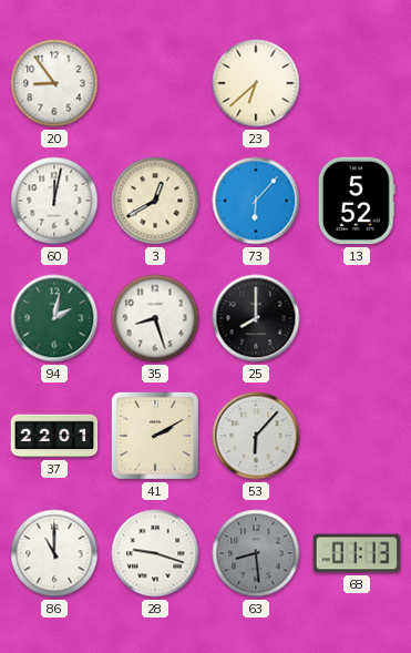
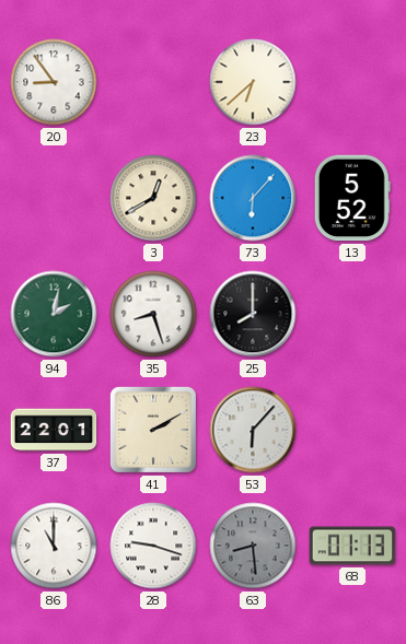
60: 12:02 -> none (54, 201)
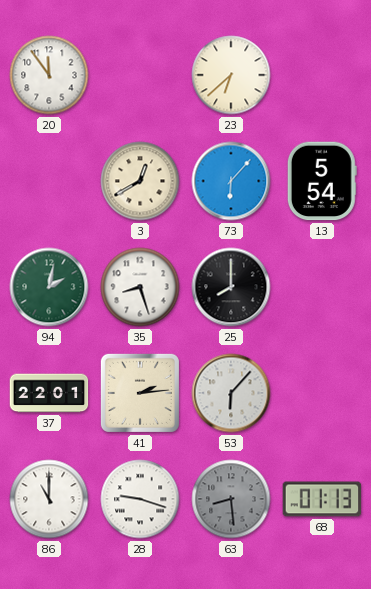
20: 8:54 -> 11:54 (49, 75)
13: 5:52 -> 5:54 (322, 181)
41: 2:10 -> 2:14 (140, 393)
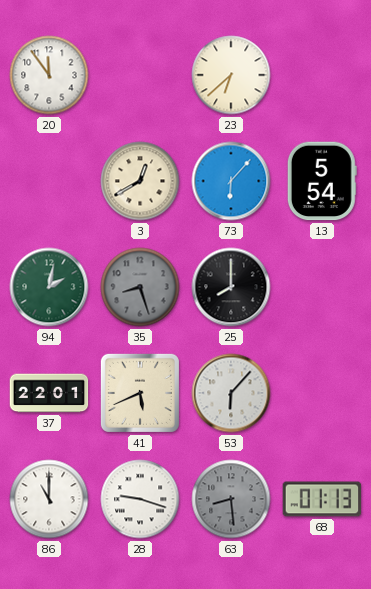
35 dial: white -> grey (140, 287)
41: 2:14 -> 5:41 (140, 393)
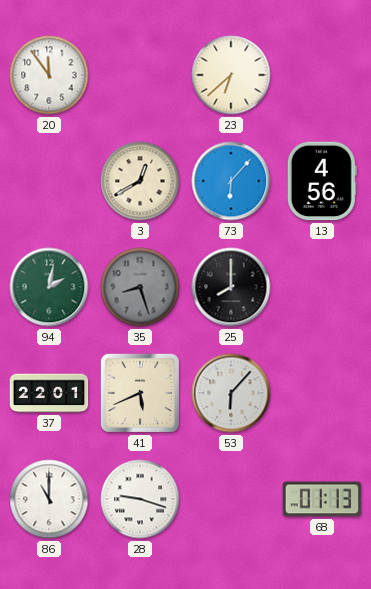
13: 5:54 -> 4:56 (322, 181)
63: 8:29 -> none (231, 499)
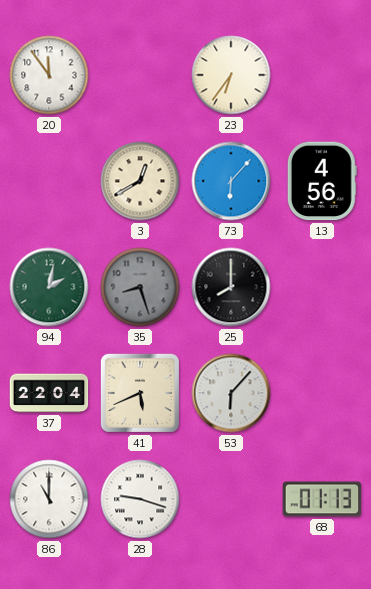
23: 6:38 -> 6:36 (231, 75)
37: 22:01 -> 22:04 (49, 393)
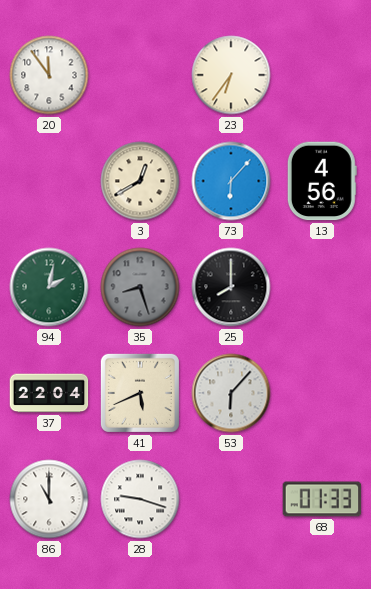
68: 01:13 -> 01:33 (322, 499)
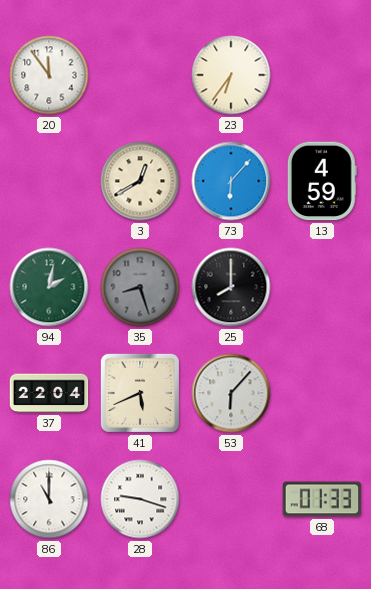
13: 4:56 -> 4:59 (322, 181)
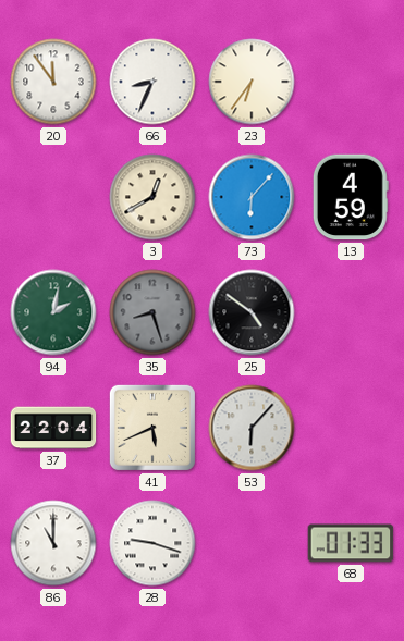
66: none -> 8:34 (152, 82)
25: 8:00 -> 4:51 (252, 312)
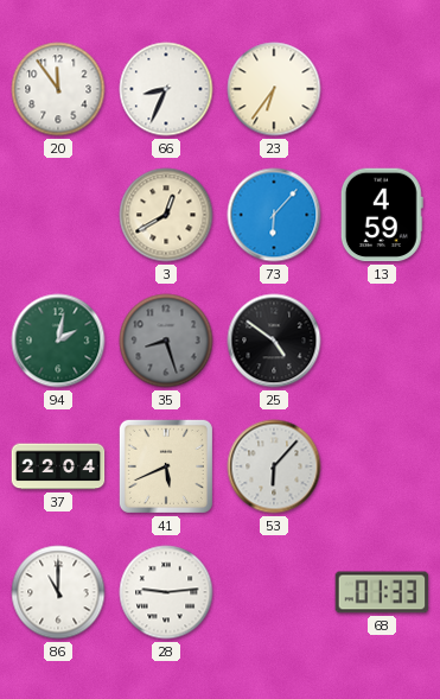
28: 9:18 -> 9:14 (166, 592)
